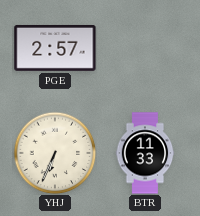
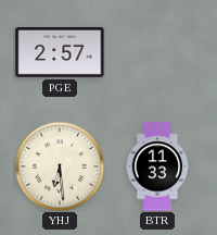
YHJ: 6:34 -> 6:29 (60, 166)
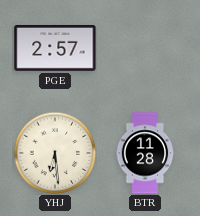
BTR: 11:33 -> 11:28 (145, 153)
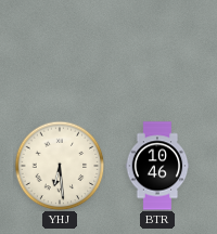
PGE: 2:57 -> none (55, 48)
BTR: 11:28 -> 10:46 (157, 166)
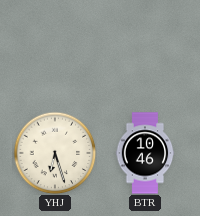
YHJ: 6:29 -> 6:27 (55, 153)
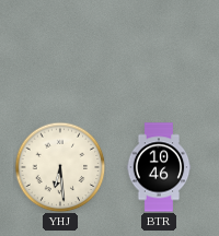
YHJ: 6:27 -> 6:29 (60, 167)
